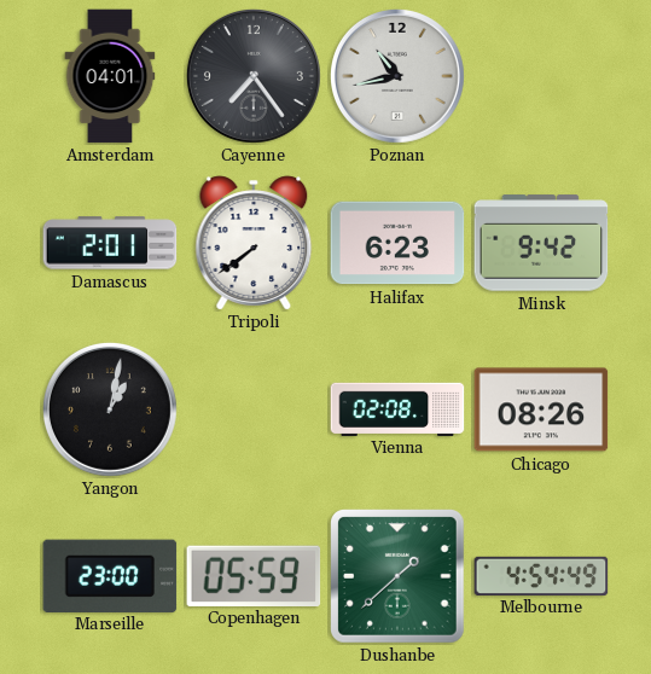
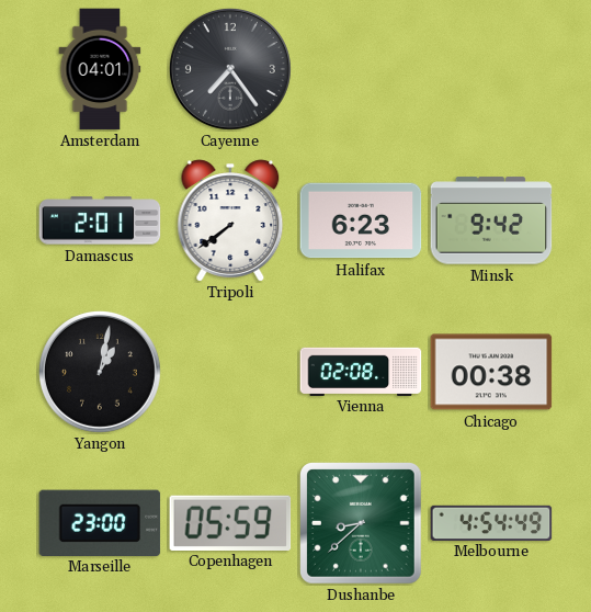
Poznan: 10:43 -> none (397, 76)
Chicago: 08:26 -> 00:38 (491, 372)
Dushanbe: 1:38 -> 8:38 (362, 524)
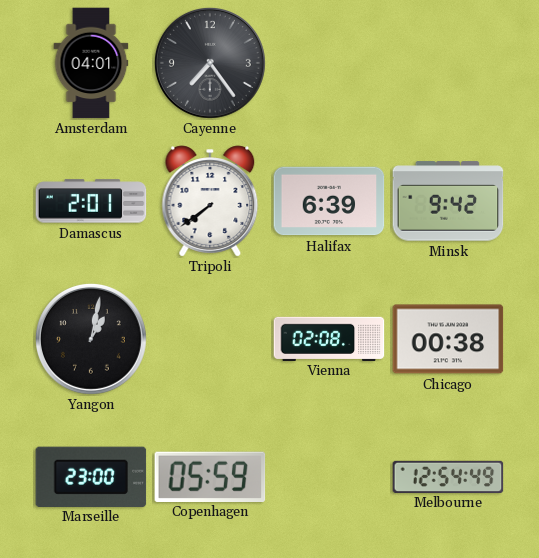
Halifax: 6:23 -> 6:39 (329, 201)
Dushanbe: 8:38 -> none (362, 524)
Melbourne: 4:54 -> 12:54 (448, 476)
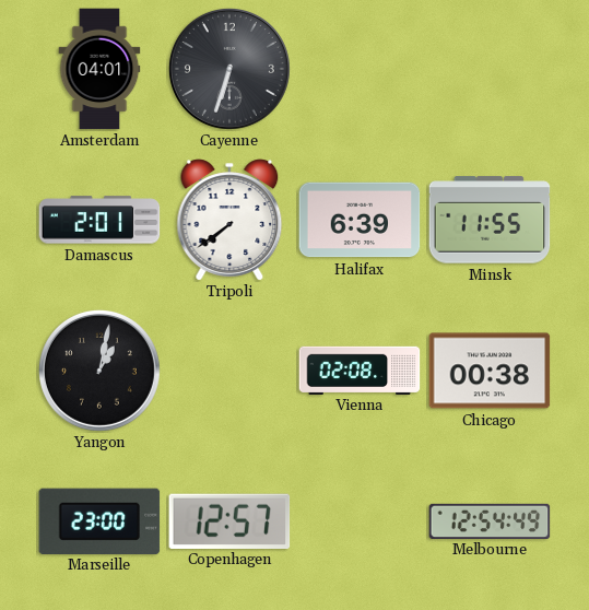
Cayenne: 7:24 -> 6:33 (229, 69)
Minsk: 9:42 -> 11:55 (490, 220)
Copenhagen: 05:59 -> 12:57 (229, 520)
